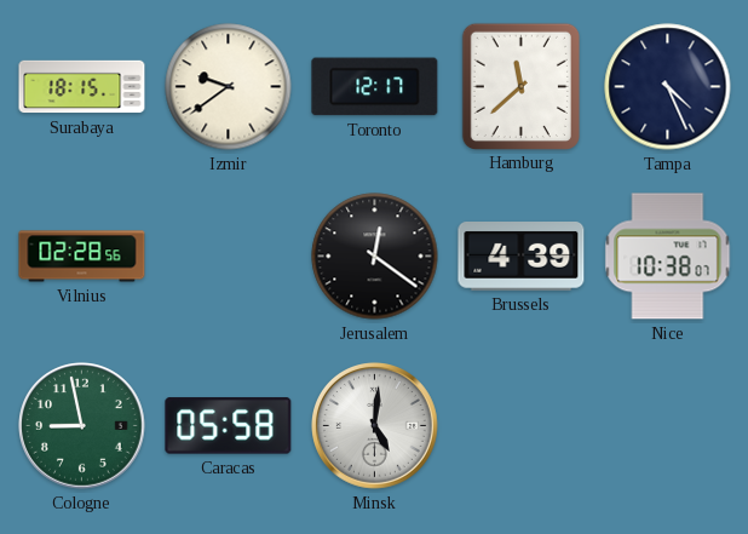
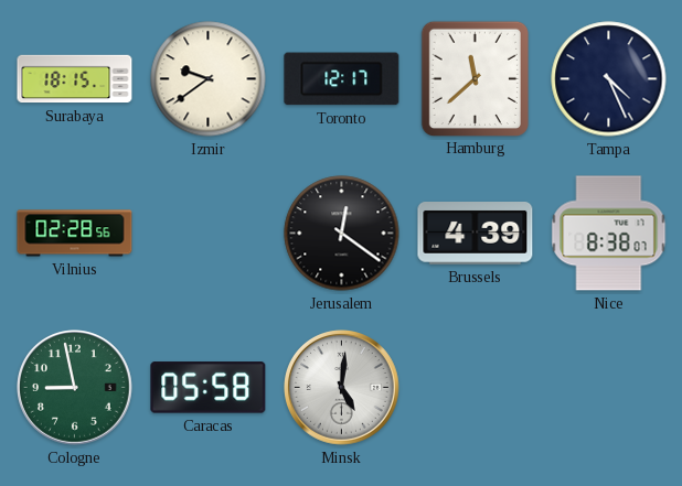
Nice: 10:38 -> 8:38 (609, 234)
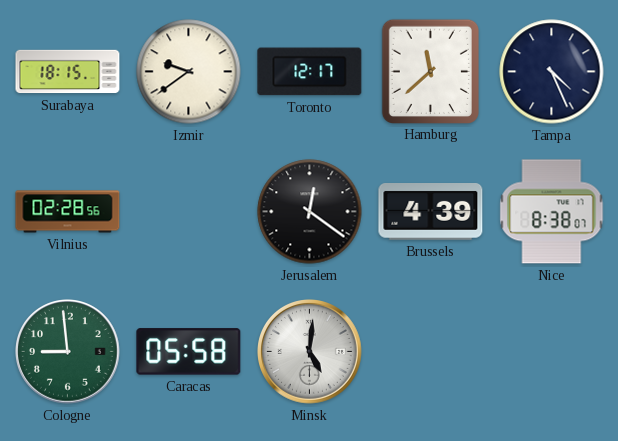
Cologne: 8:58 -> 8:59 (68, 352)
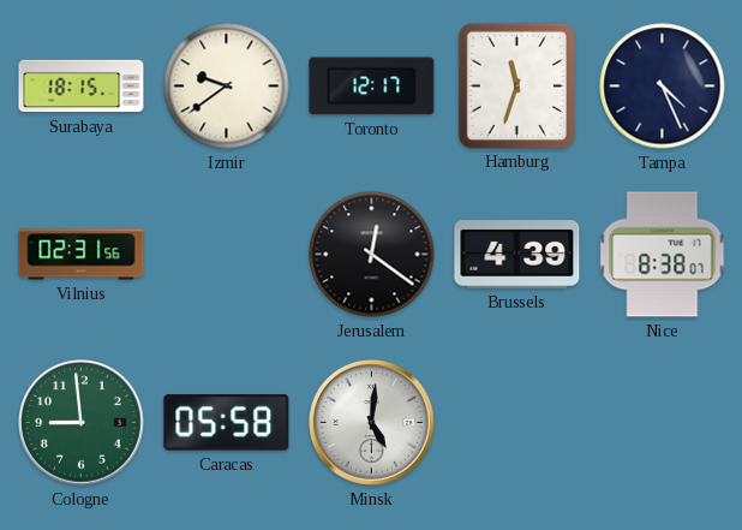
Hamburg: 11:38 -> 11:33 (516, 85)
Vilnius: 02:28 -> 02:31 (82, 255)
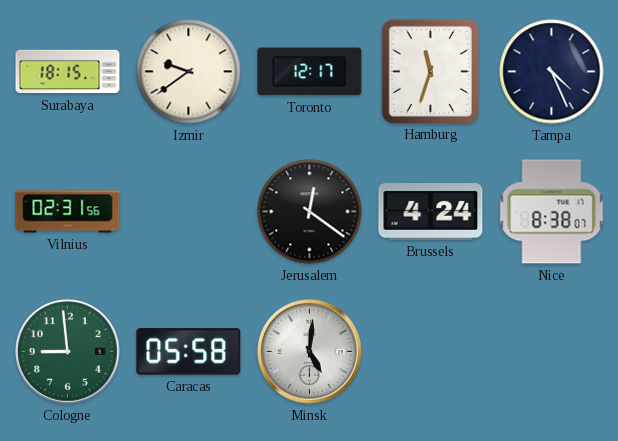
Brussels: 4:39 -> 4:24 (431, 212)
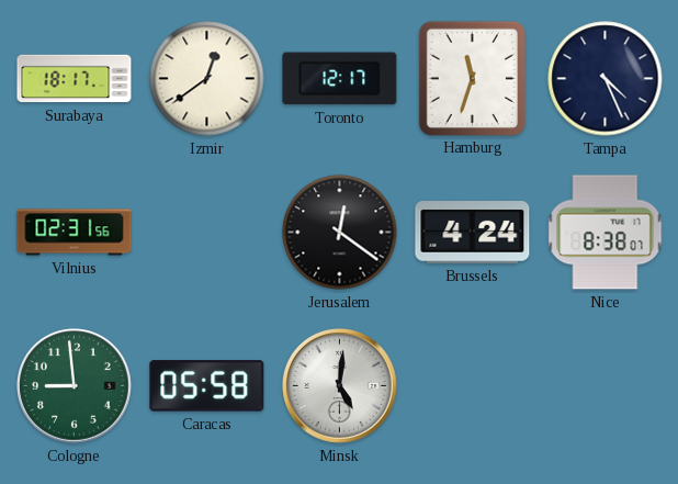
Surabaya: 18:15 -> 18:17 (75, 79)
Izmir: 9:39 -> 12:39 (207, 79)
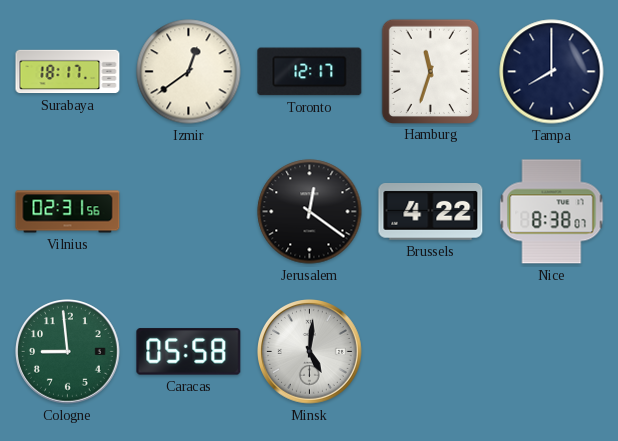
Tampa: 4:26 -> 8:00 (552, 72)
Brussels: 4:24 -> 4:22 (431, 212)
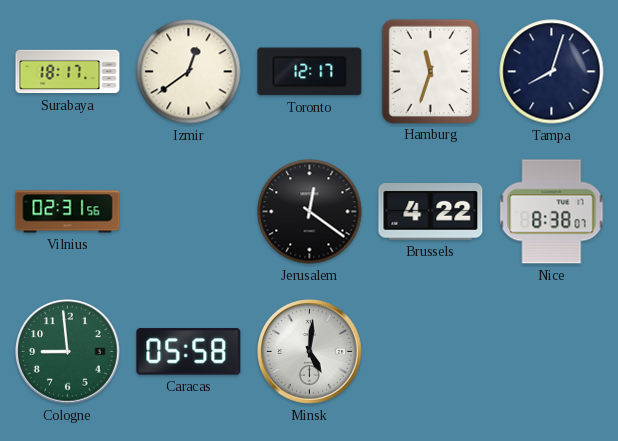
Tampa: 8:00 -> 8:03 (552, 72)
